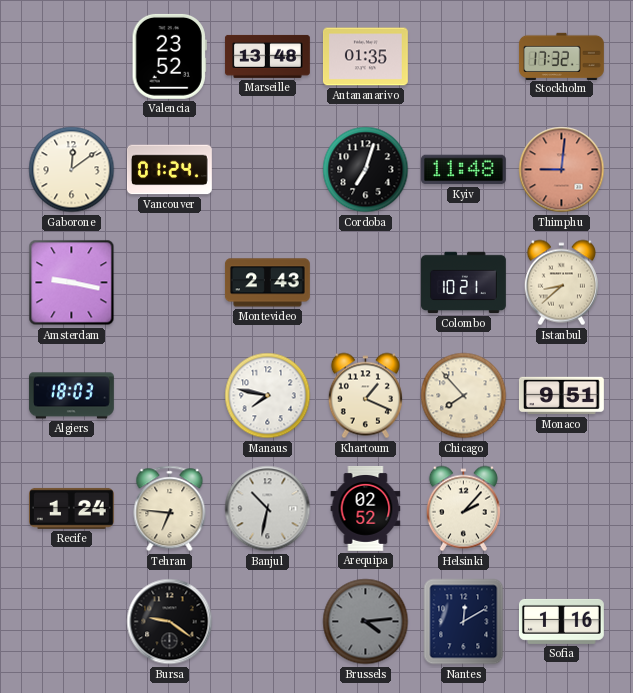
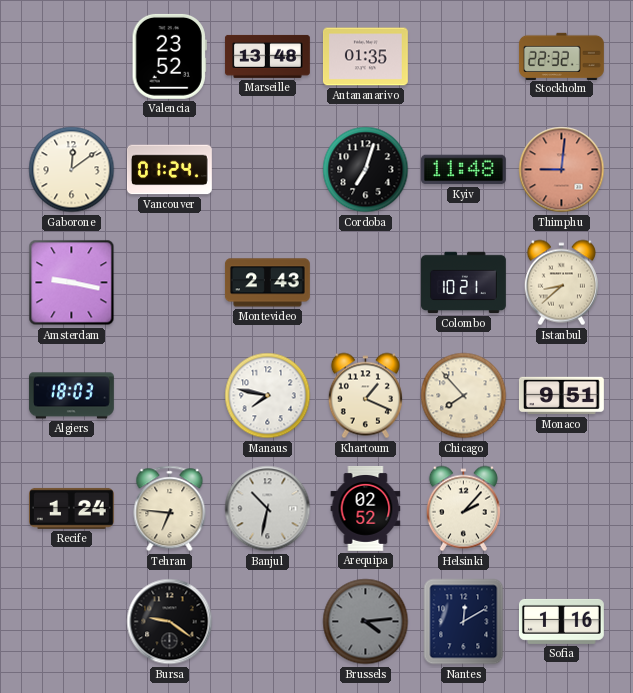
Stockholm: 17:32 -> 22:32 (561, 56)
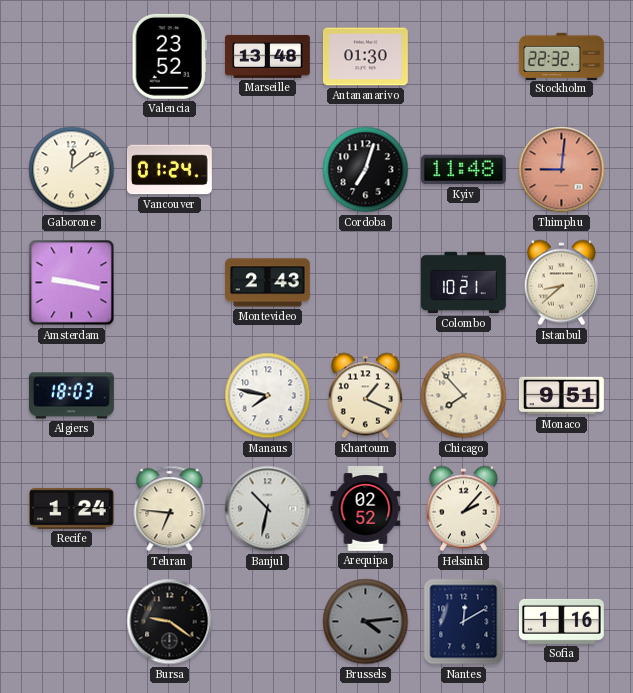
Antananarivo: 01:35 -> 01:30 (365, 57)
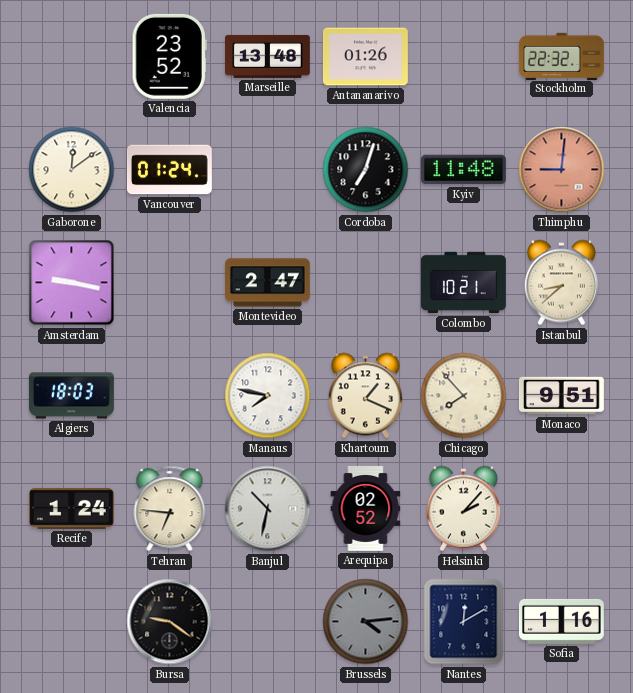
Antananarivo: 01:30 -> 01:26 (365, 57)
Montevideo: 2:43 -> 2:47 (267, 283)
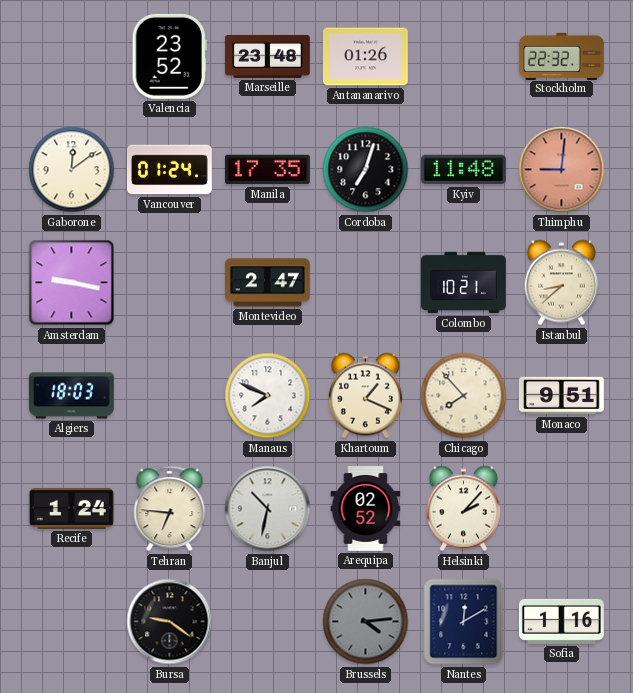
Marseille: 13:48 -> 23:48 (267, 56)
Manila: none -> 17:35 (267, 170)
Manaus: 7:47 -> 7:49 (268, 396)
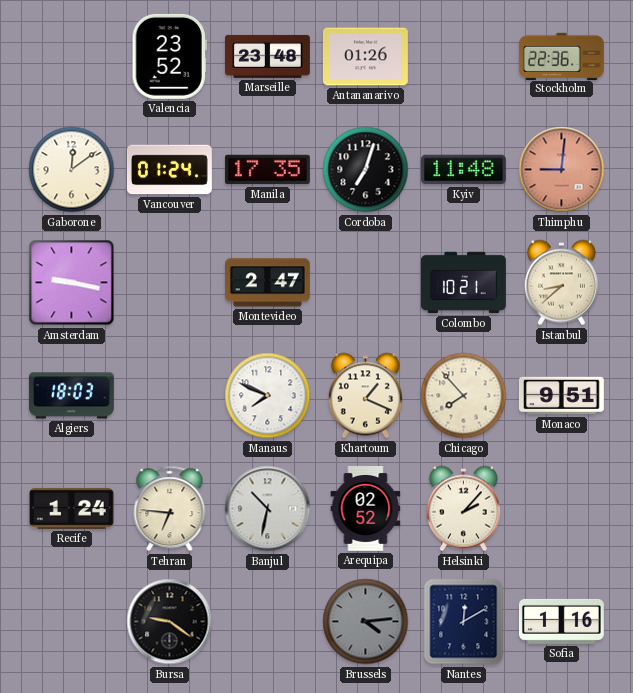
Stockholm: 22:32 -> 22:36 (561, 56)
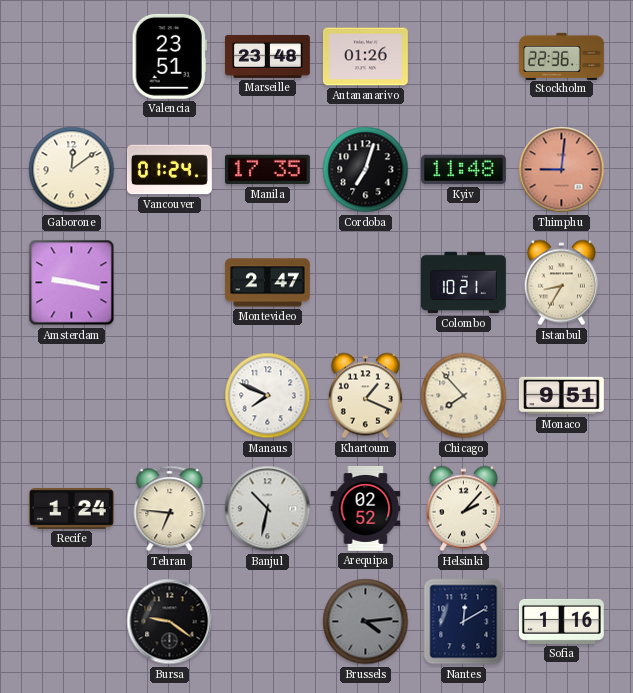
Valencia: 23:52 -> 23:51 (169, 56)
Istanbul: 8:38 -> 8:35 (561, 283)
Algiers: 18:03 -> none (71, 396)
